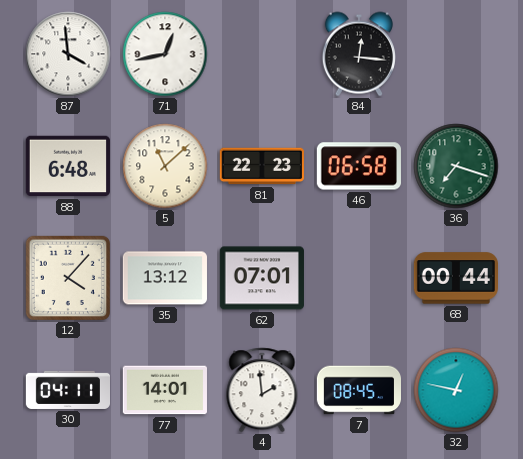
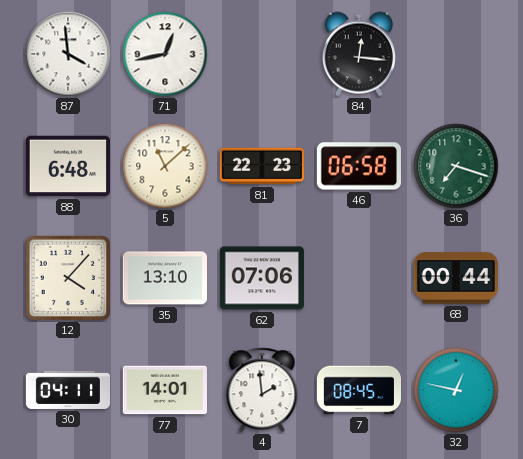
35: 13:12 -> 13:10 (165, 278)
62: 07:01 -> 07:06 (262, 278)
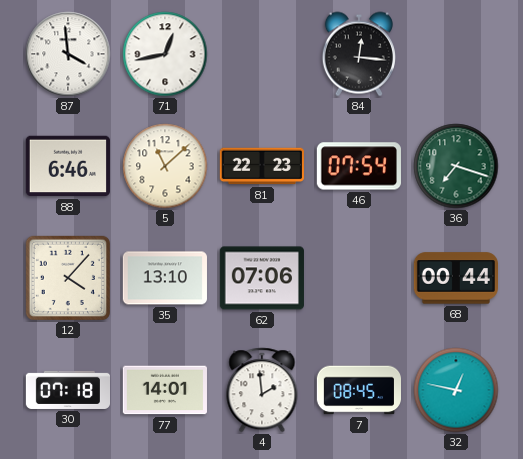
88: 6:48 -> 6:46 (68, 166)
46: 06:58 -> 07:54 (359, 166)
30: 04:11 -> 07:18 (67, 390)
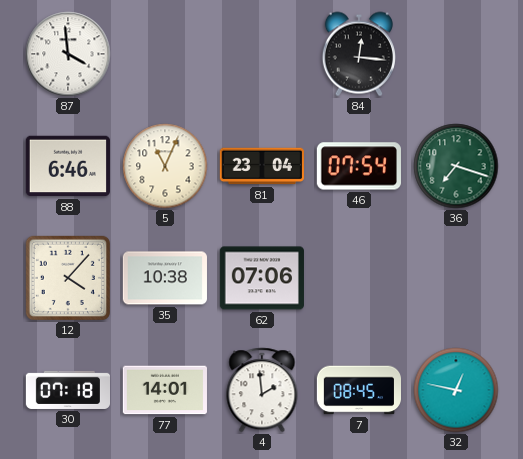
71: 12:43 -> none (165, 54)
5: 11:08 -> 11:04 (165, 166)
81: 22:23 -> 23:04 (262, 166)
35: 13:10 -> 10:38 (165, 278)
68: 00:44 -> none (455, 278)
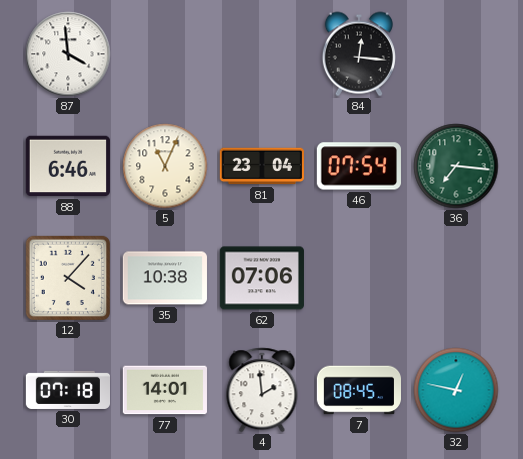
36: 7:18 -> 7:16 (456, 166)
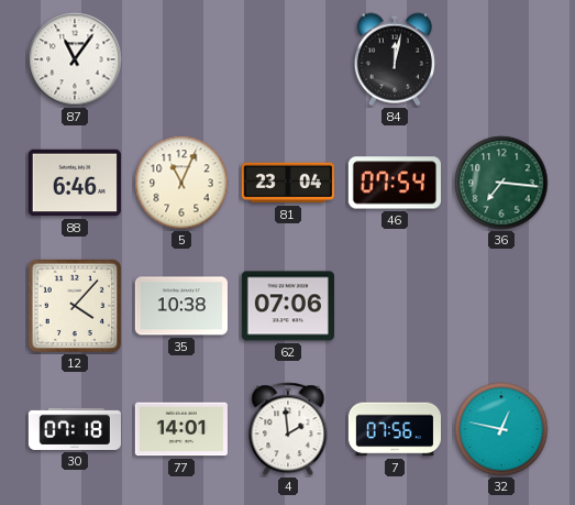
87: 3:59 -> 11:06 (75, 59)
84: 12:16 -> 12:02 (395, 59)
7: 08:45 -> 07:56 (394, 429)
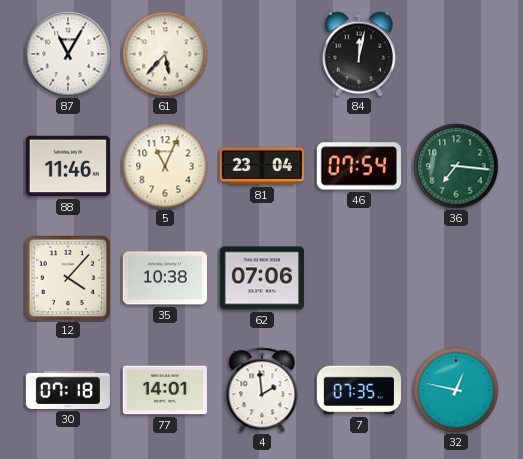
87: 11:06 -> 11:05 (68, 54)
61: none -> 5:37 (165, 54)
88: 6:46 -> 11:46 (68, 166)
7: 07:56 -> 07:35 (358, 390)
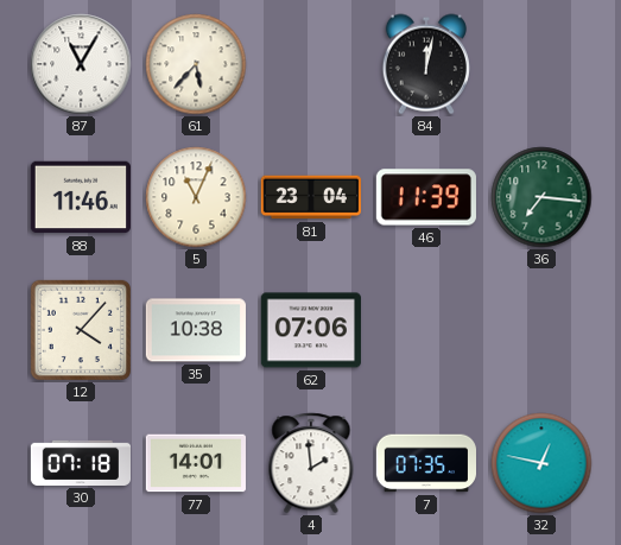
46: 07:54 -> 11:39 (426, 197)
